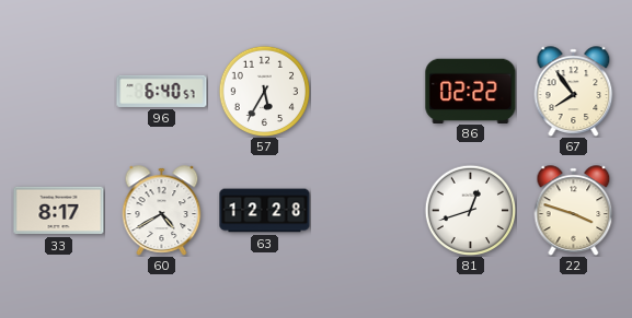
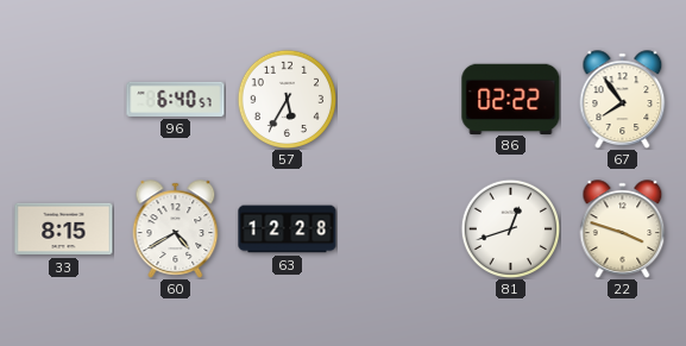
33: 8:17 -> 8:15 (64, 229)
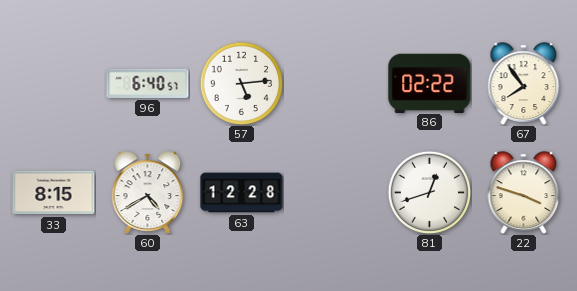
57: 5:35 -> 5:14 (241, 83)
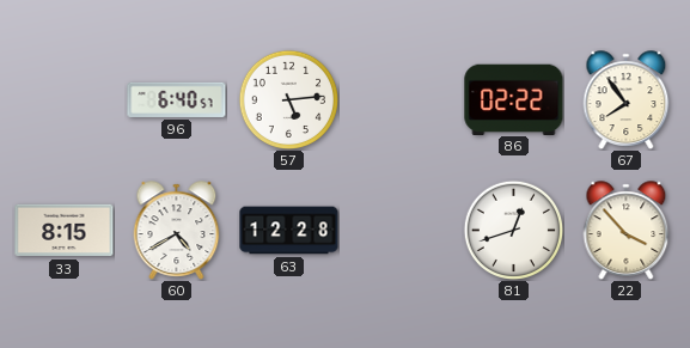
22: 3:48 -> 3:53 (627, 231)
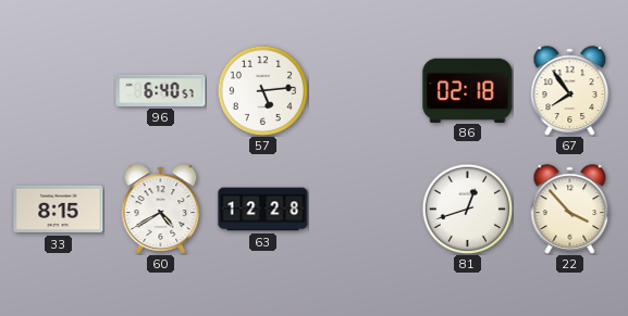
86: 02:22 -> 02:18 (468, 90)
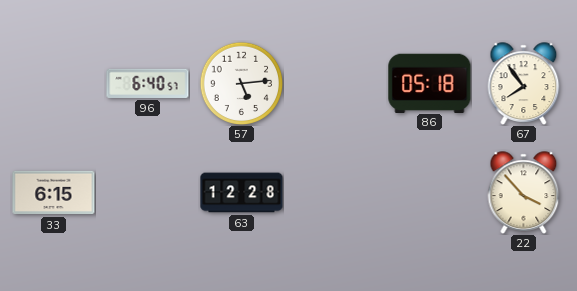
86: 02:18 -> 05:18 (430, 83)
33: 8:15 -> 6:15 (54, 193)
60: 4:40 -> none (161, 210)
81: 12:42 -> none (467, 208)
